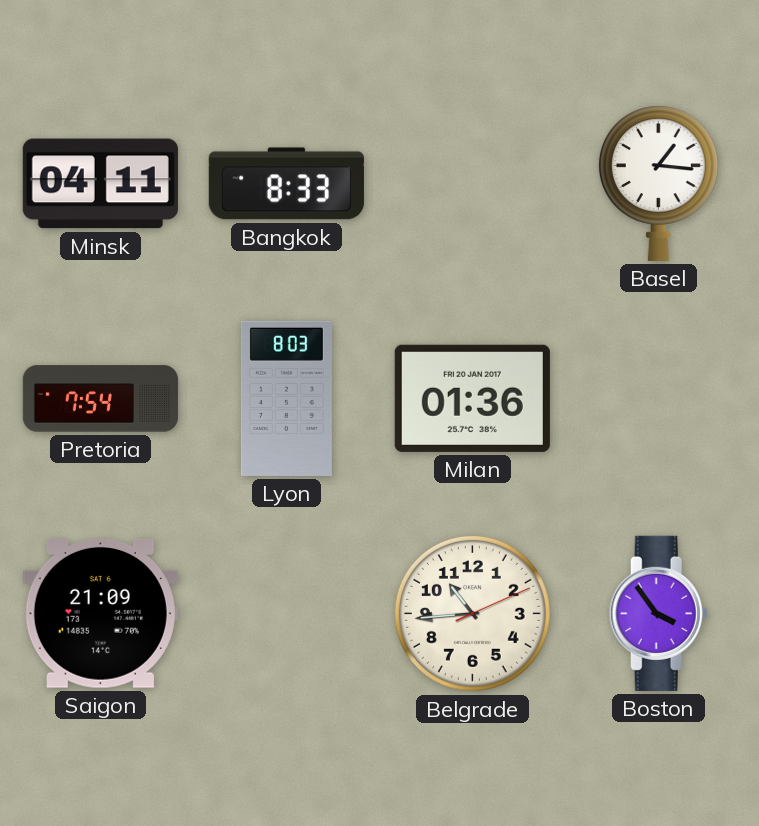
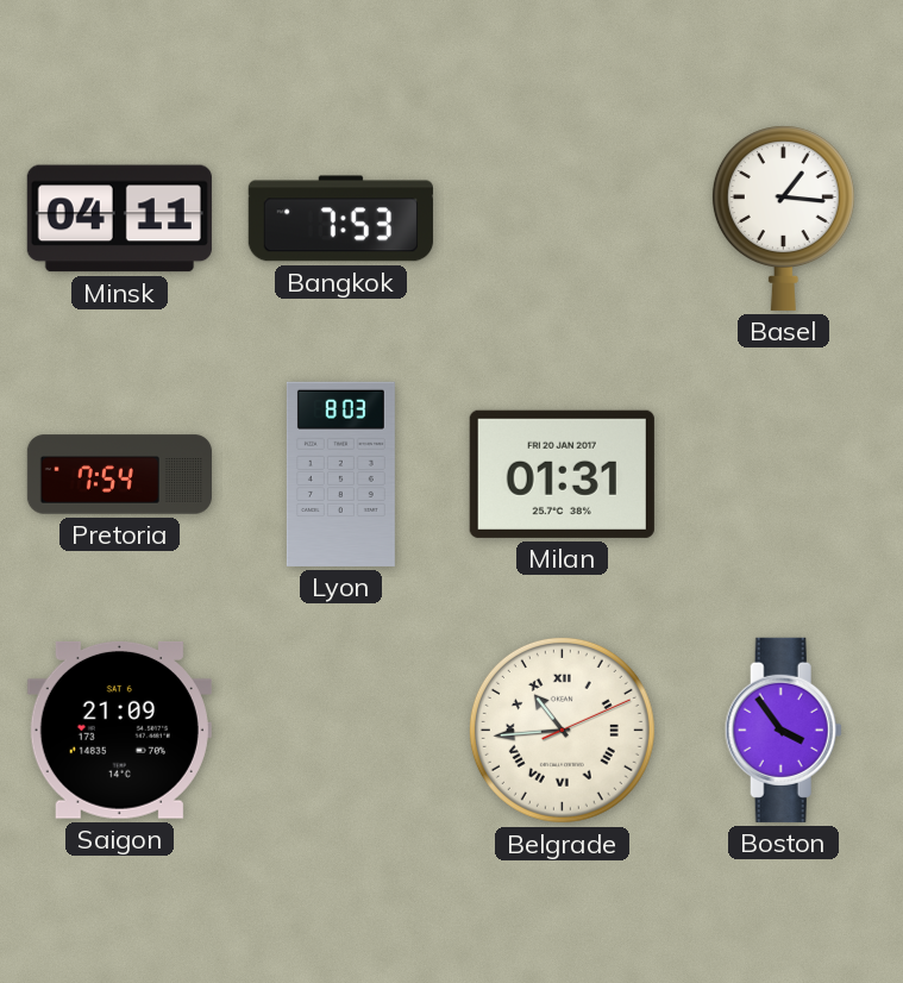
Bangkok: 8:33 -> 7:53 (340, 219)
Milan: 01:36 -> 01:31 (562, 474)
Belgrade numerals: Arabic -> Roman (562, 730)
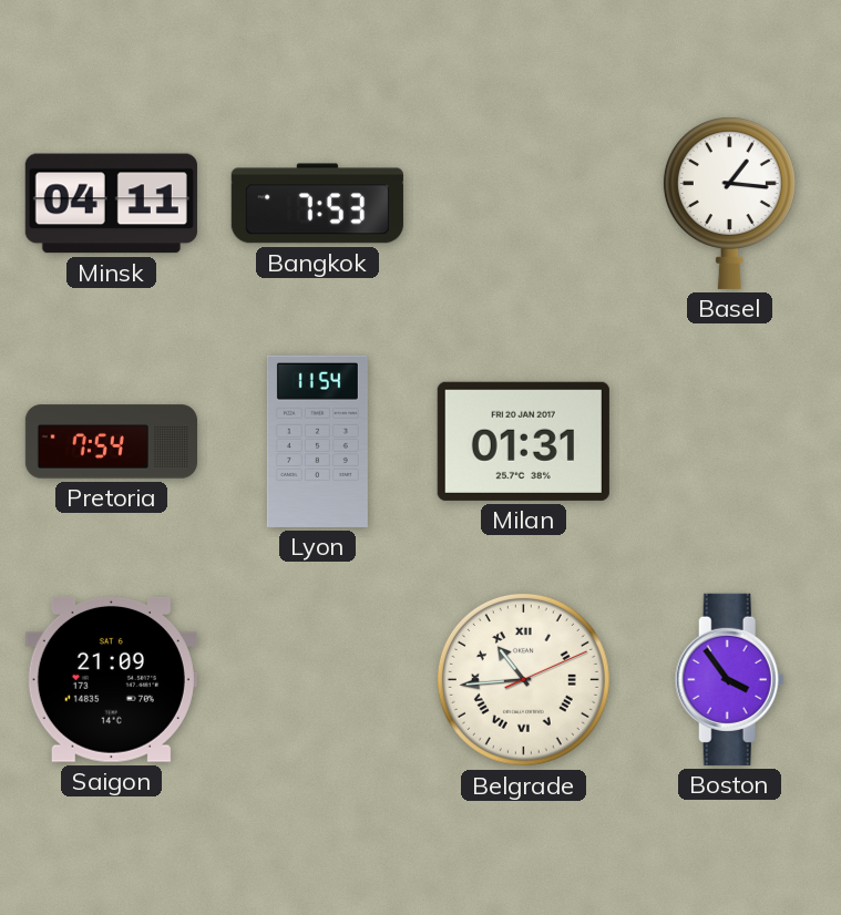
Lyon: 8:03 -> 11:54 (317, 441)
